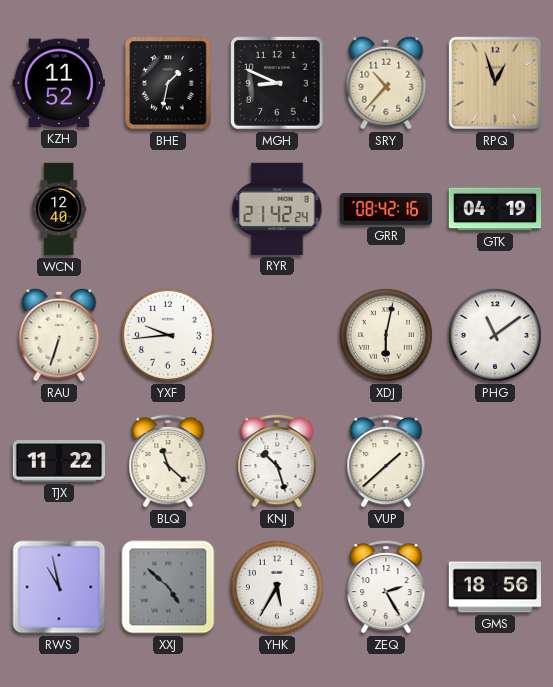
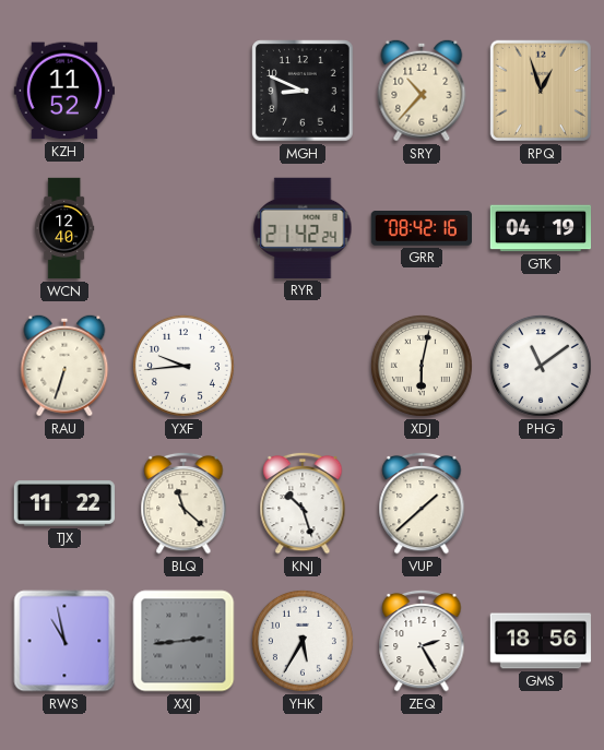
BHE: 1:32 -> none (168, 83)
XXJ: 4:52 -> 2:44 (183, 641)
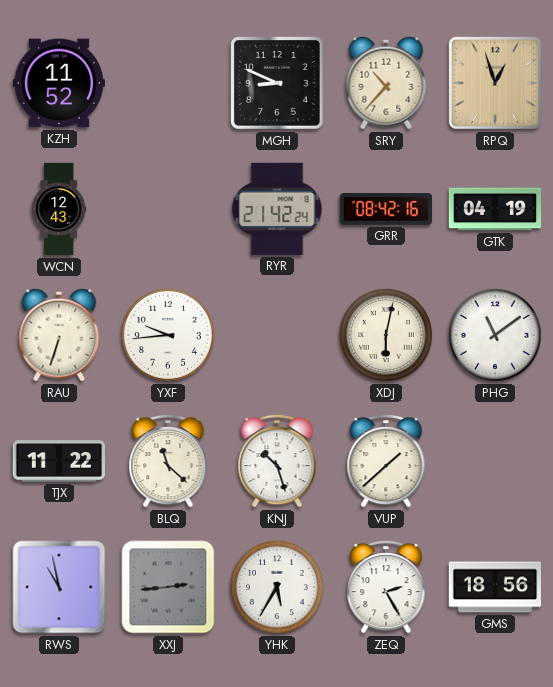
WCN: 12:40 -> 12:43 (59, 209)
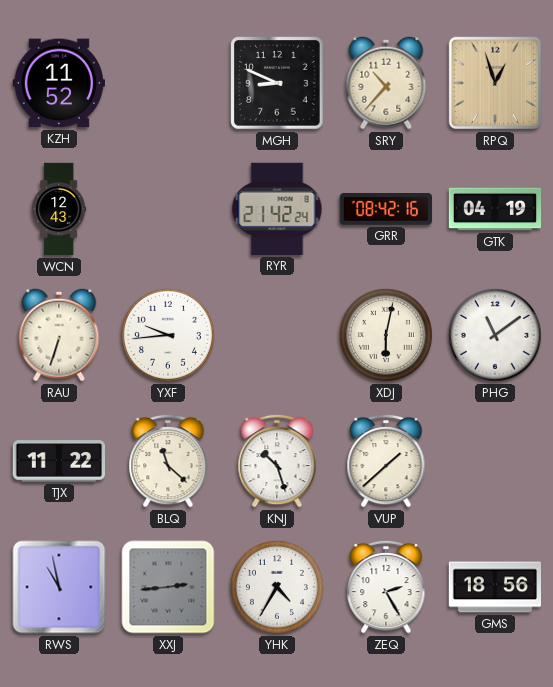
YHK: 5:35 -> 4:35 (277, 587)
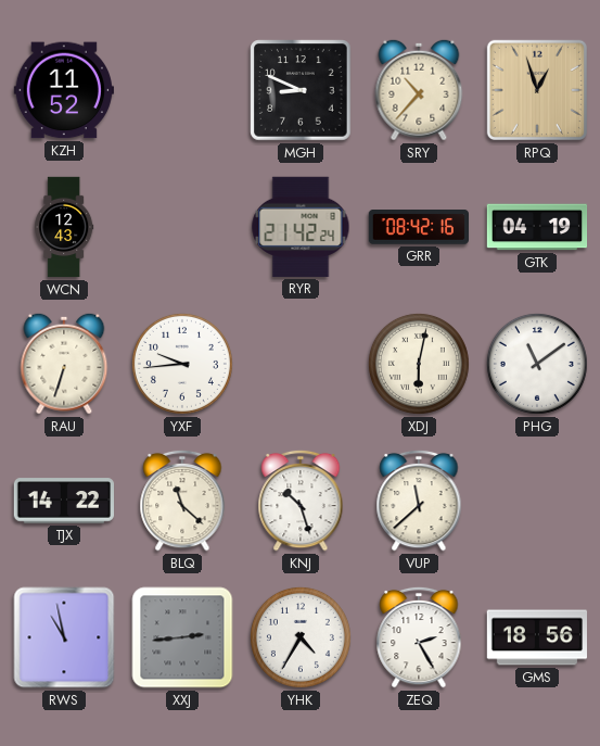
TJX: 11:22 -> 14:22 (64, 501)
VUP: 1:38 -> 11:38 (419, 501)
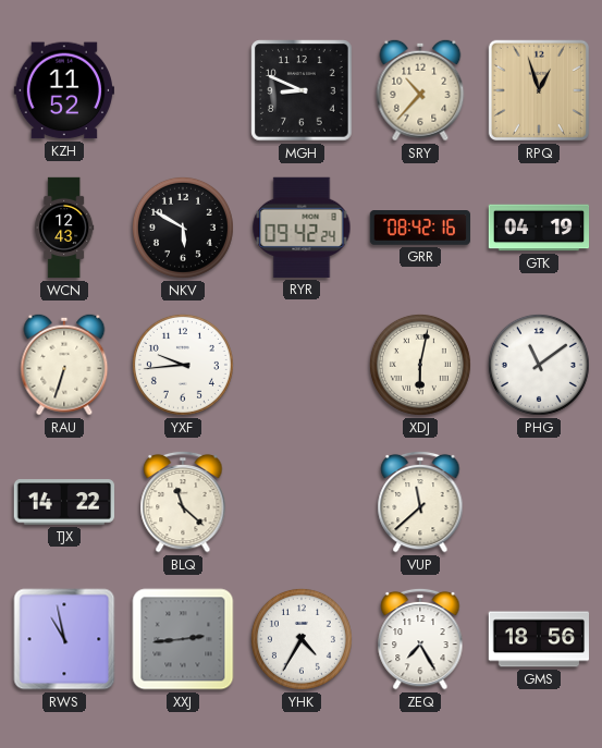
NKV: none -> 5:50 (183, 228)
RYR: 21:42 -> 09:42 (302, 228)
KNJ: 10:27 -> none (301, 501)
ZEQ: 2:25 -> 7:25 (420, 639)
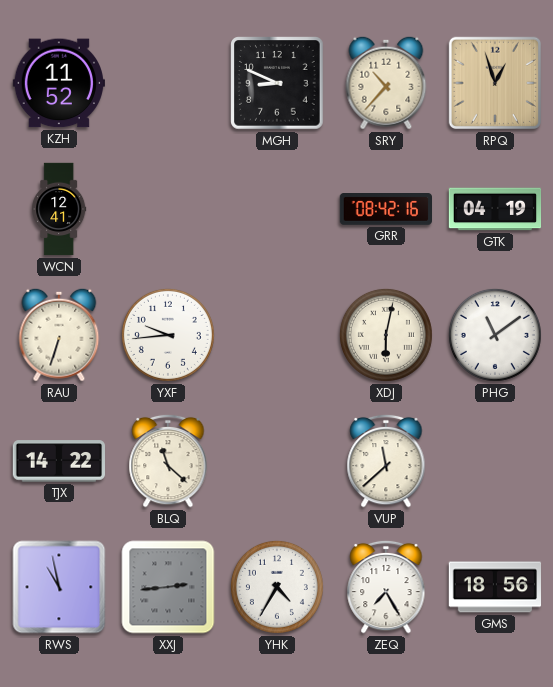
WCN: 12:43 -> 12:41 (59, 209)
NKV: 5:50 -> none (183, 228)
RYR: 09:42 -> none (302, 228)
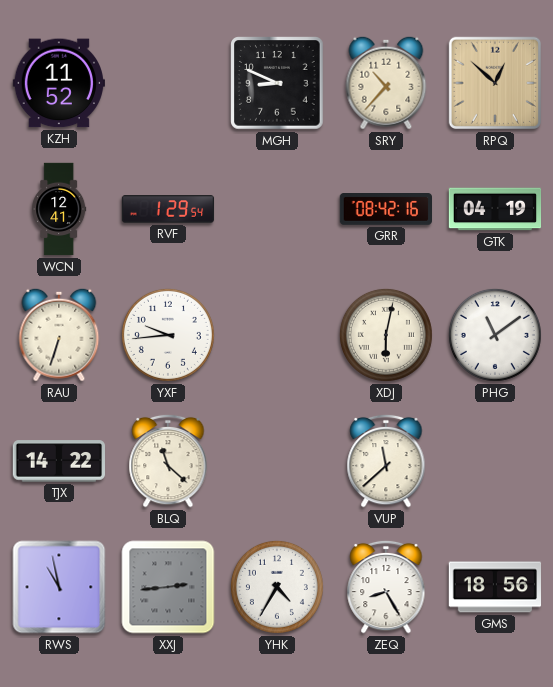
RPQ: 12:57 -> 12:52 (495, 83)
RVF: none -> 1:29 (168, 209)
ZEQ: 7:25 -> 8:25 (386, 587)
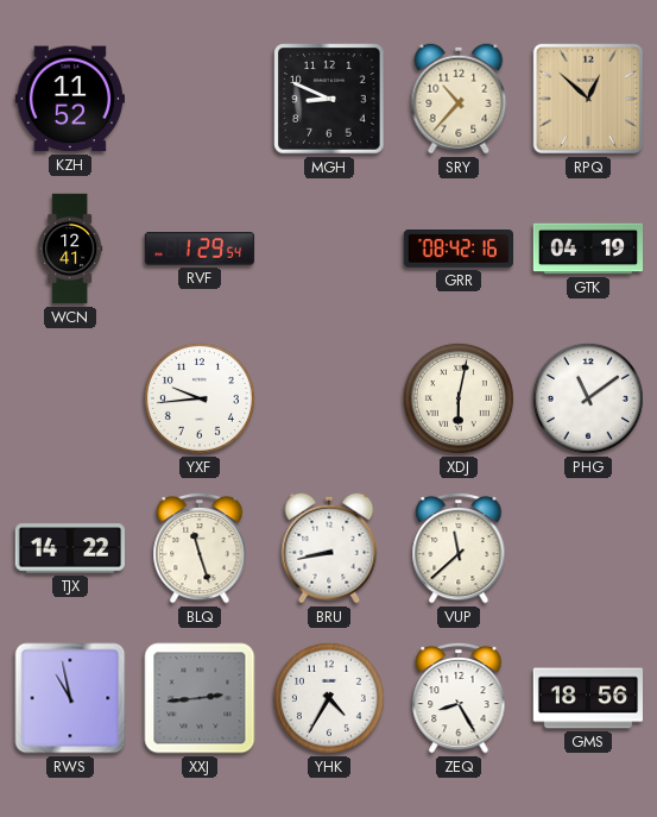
RAU: 6:33 -> none (59, 335)
BLQ: 11:22 -> 11:27 (200, 548)
BRU: none -> 8:43 (329, 548)
